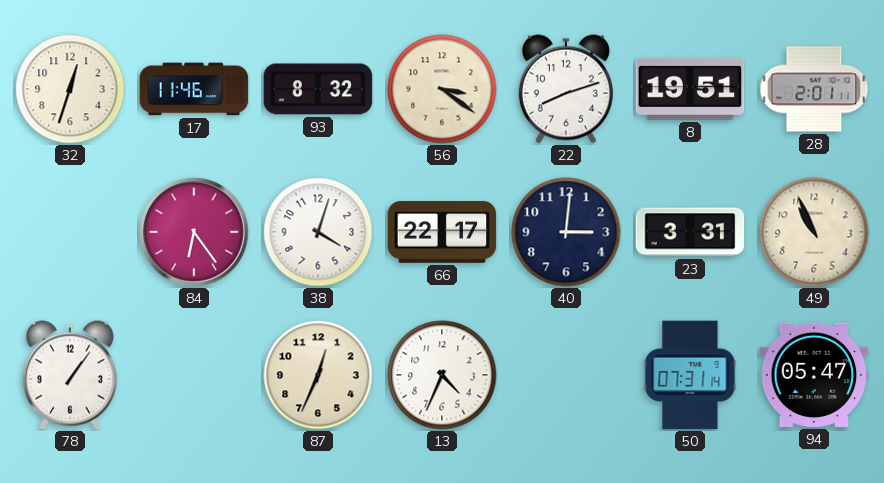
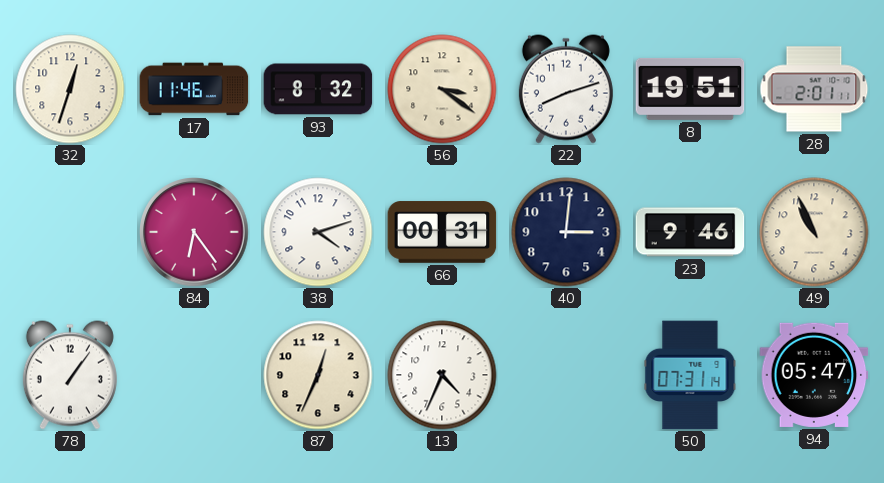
38: 4:03 -> 4:12 (318, 232)
66: 22:17 -> 00:31 (442, 232)
23: 3:31 -> 9:46 (690, 232)
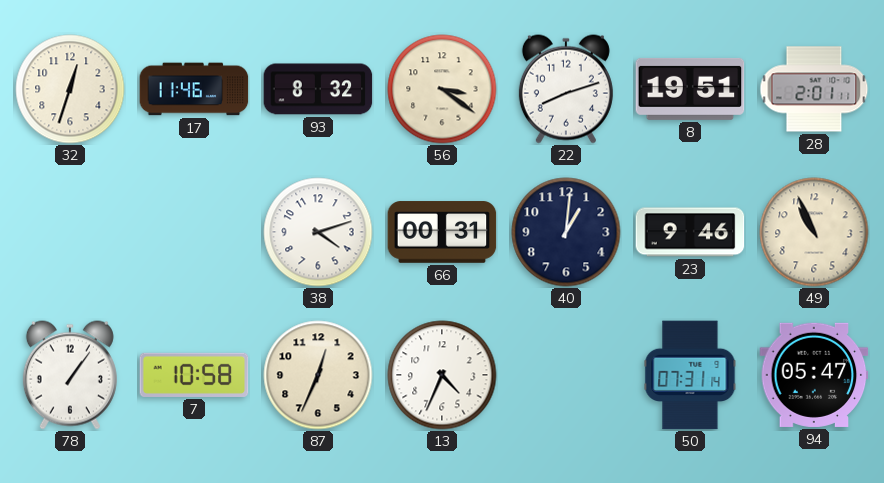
84: 6:24 -> none (194, 232)
40: 3:01 -> 1:01 (566, 232)
7: none -> 10:58 (194, 375)
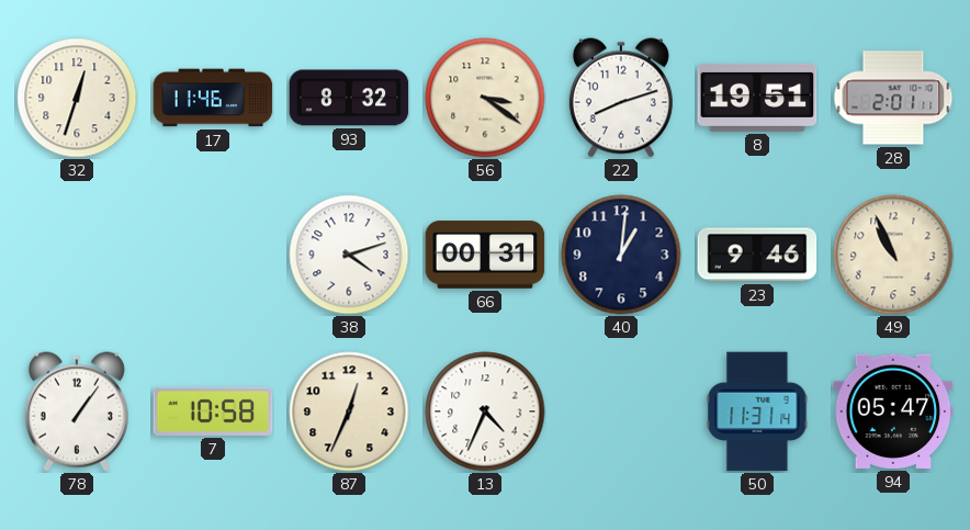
50: 07:31 -> 11:31 (757, 411)
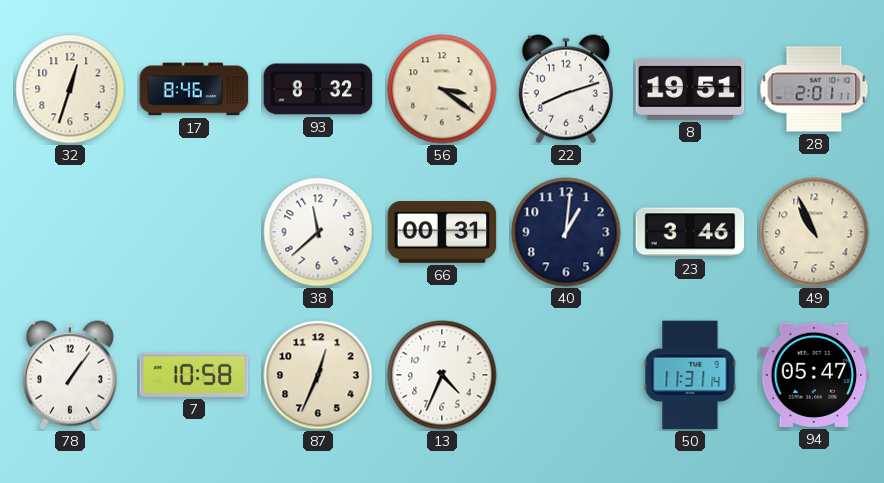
17: 11:46 -> 8:46 (194, 89)
38: 4:12 -> 11:38 (318, 232)
23: 9:46 -> 3:46 (690, 232)
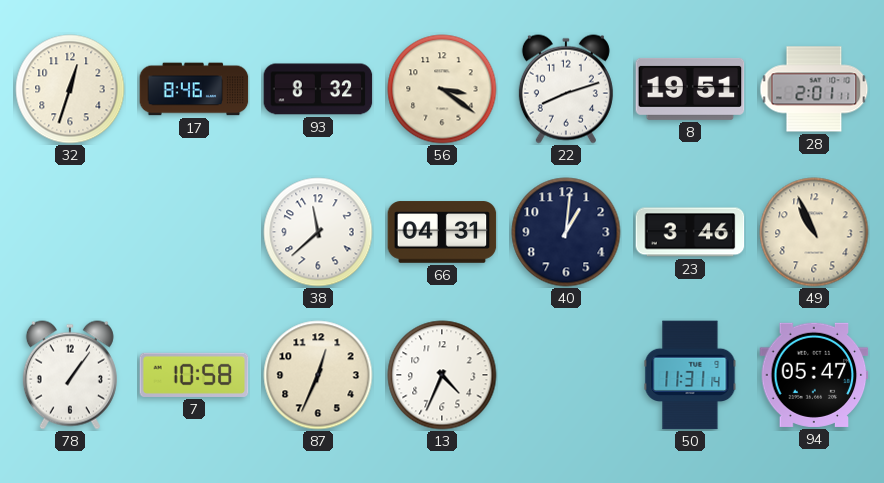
66: 00:31 -> 04:31 (442, 232)
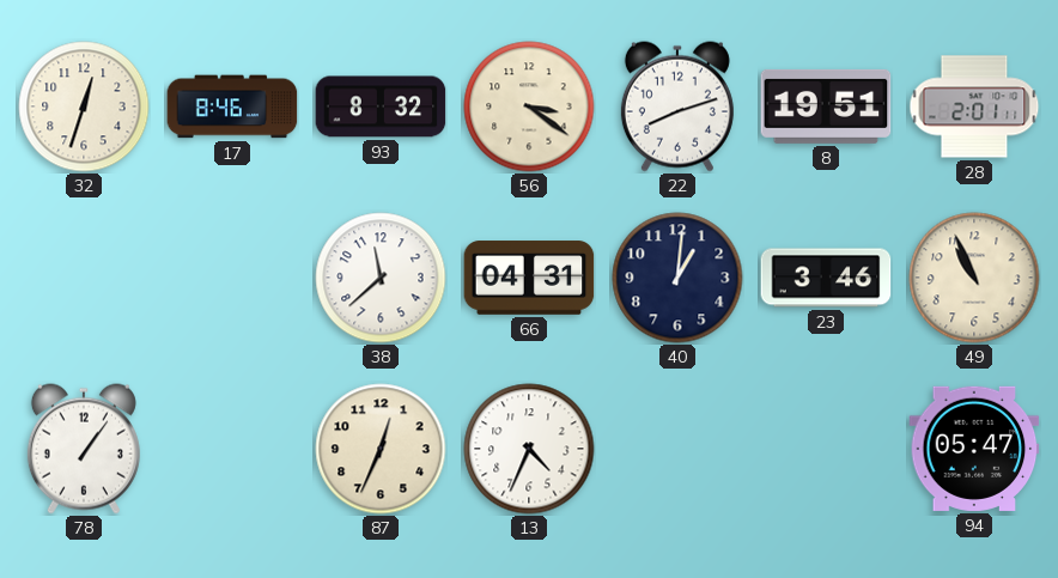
7: 10:58 -> none (194, 375)
50: 11:31 -> none (690, 375)
